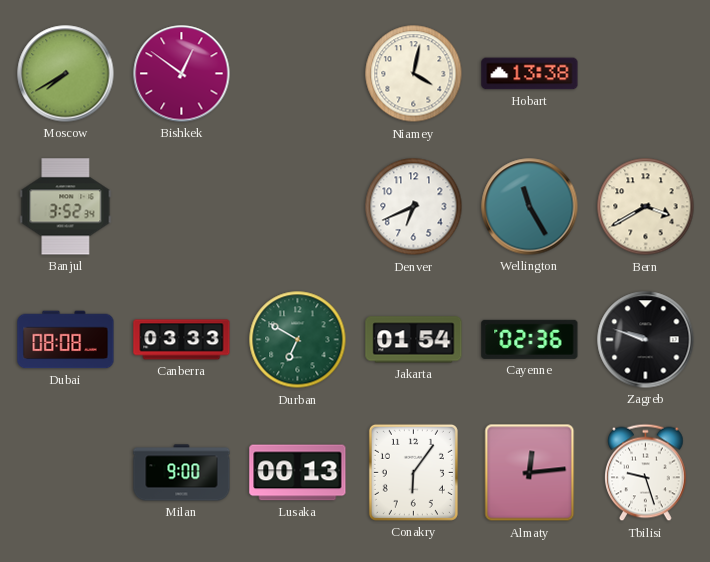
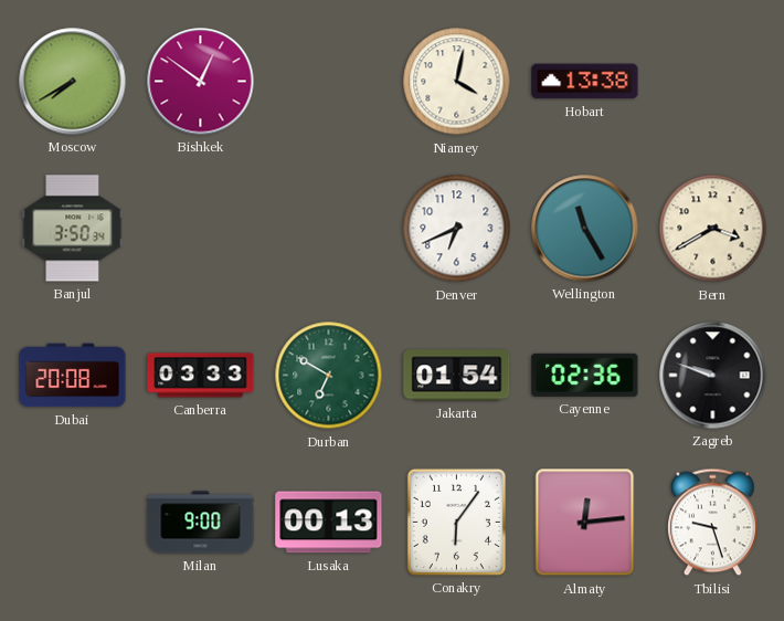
Banjul: 3:52 -> 3:50 (73, 229)
Dubai: 08:08 -> 20:08 (73, 376)
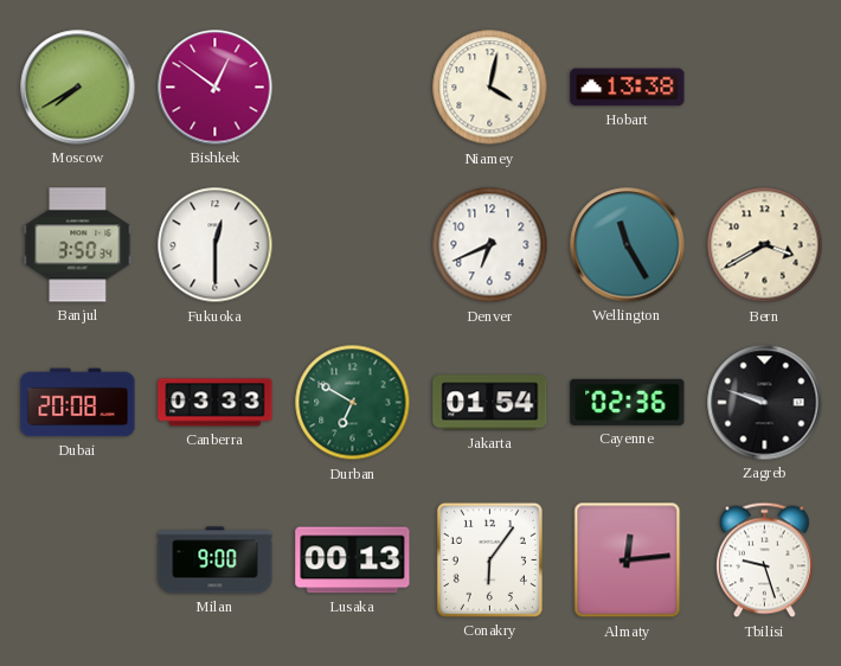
Fukuoka: none -> 12:30 (216, 245)
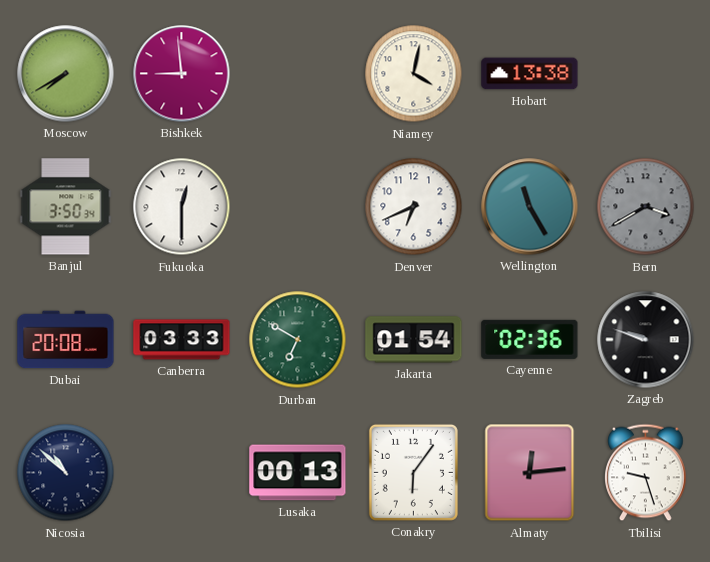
Bishkek: 12:51 -> 8:59 (182, 74)
Bern dial: cream -> grey (646, 207)
Nicosia: none -> 10:52 (66, 473)
Milan: 9:00 -> none (216, 561)
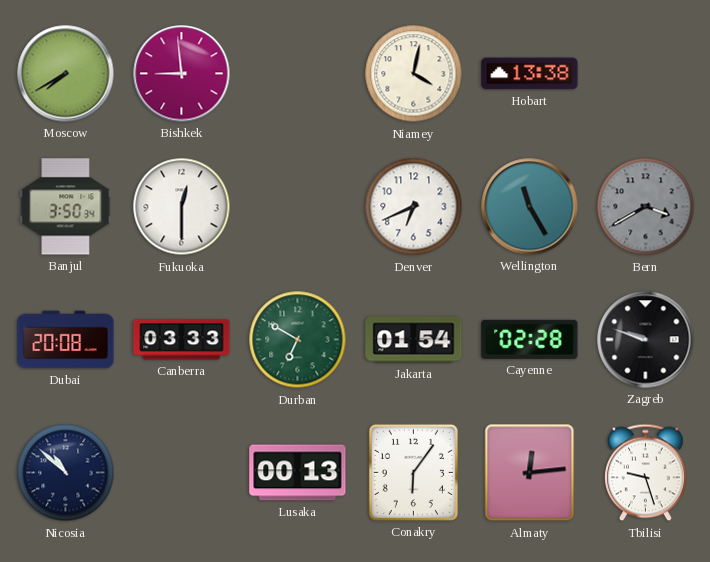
Cayenne: 02:36 -> 02:28 (530, 339)
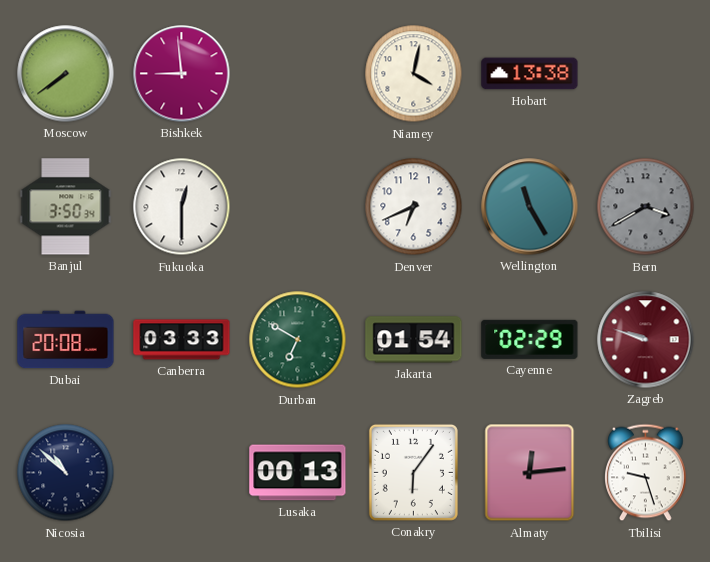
Moscow: 7:40 -> 7:39 (66, 74)
Cayenne: 02:28 -> 02:29 (530, 339)
Zagreb dial: black -> burgundy (646, 340)
